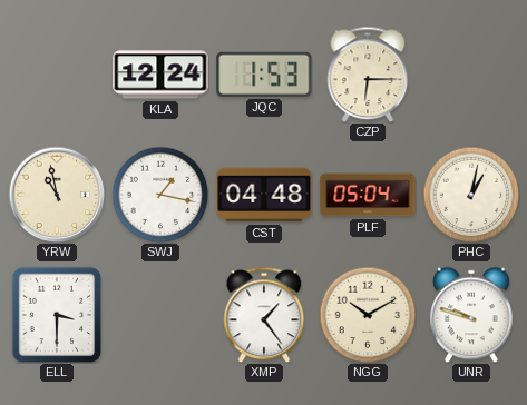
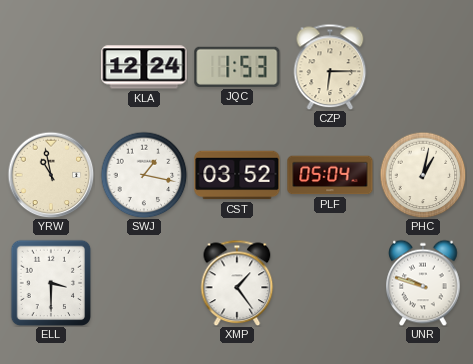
CST: 04:48 -> 03:52 (237, 175)
NGG: 10:10 -> none (368, 315)
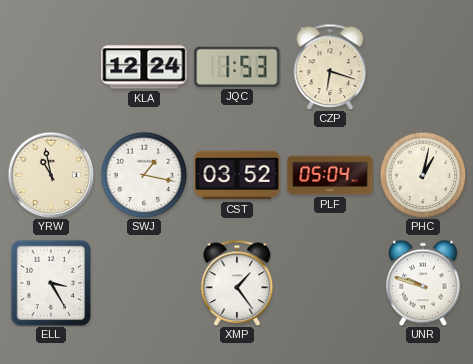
CZP: 6:15 -> 6:18 (330, 67)
ELL: 3:30 -> 3:25 (51, 283)
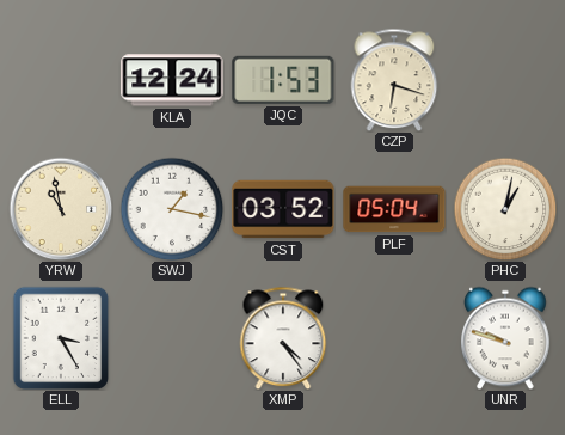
XMP: 1:24 -> 4:24 (283, 338)
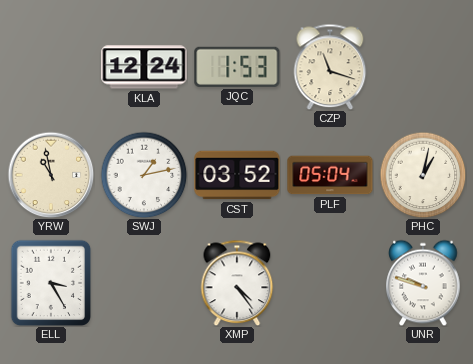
CZP: 6:18 -> 11:18 (330, 67)
SWJ: 1:17 -> 1:13 (144, 175)
